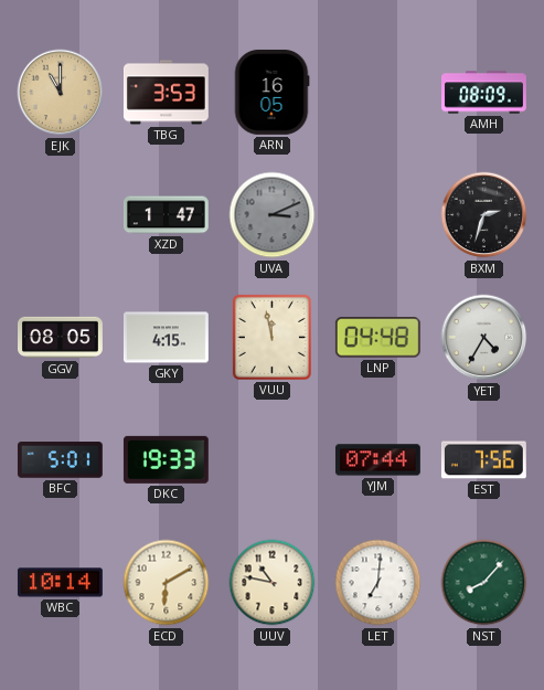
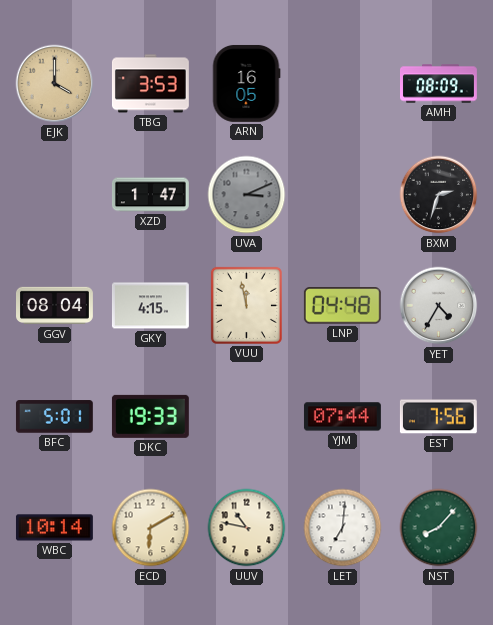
EJK: 11:00 -> 4:00 (55, 84)
GGV: 08:05 -> 08:04 (55, 306)
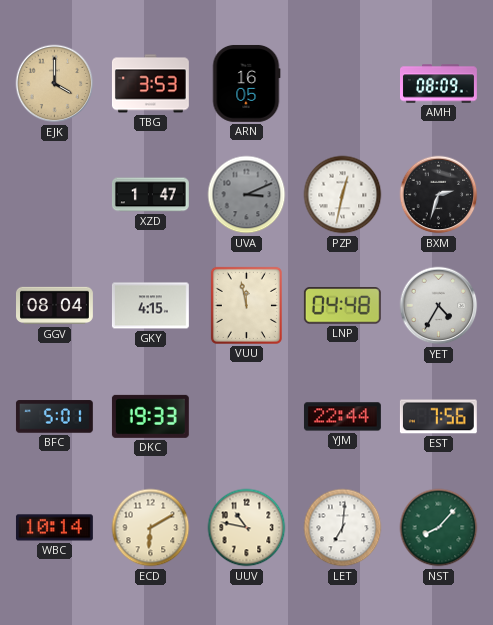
PZP: none -> 12:32 (343, 195)
YJM: 07:44 -> 22:44 (342, 417)
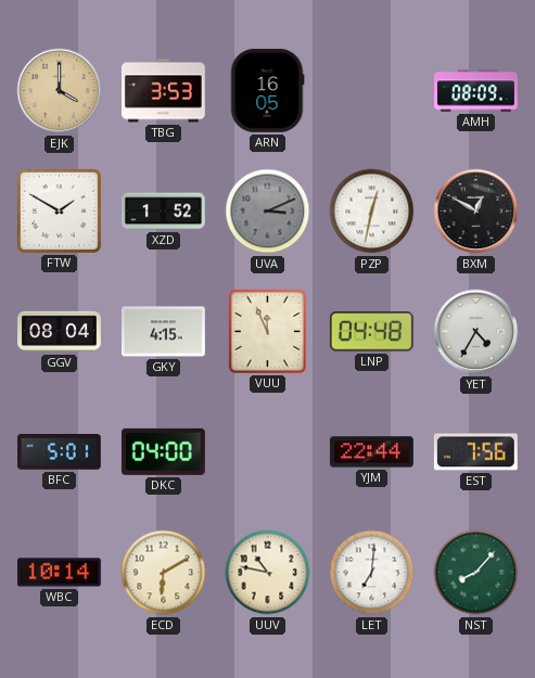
FTW: none -> 1:50 (59, 210)
XZD: 1:47 -> 1:52 (163, 212)
BXM: 2:33 -> 12:50 (476, 212)
VUU: 11:58 -> 11:56 (267, 331)
DKC: 19:33 -> 04:00 (163, 451)
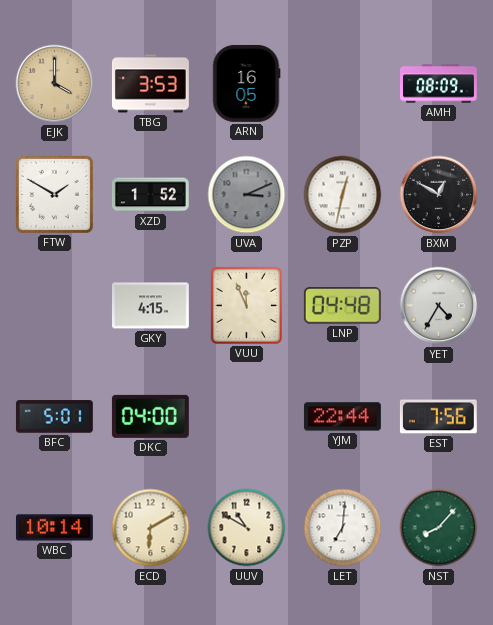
GGV: 08:04 -> none (60, 332)
UUV: 10:47 -> 10:50 (247, 528)
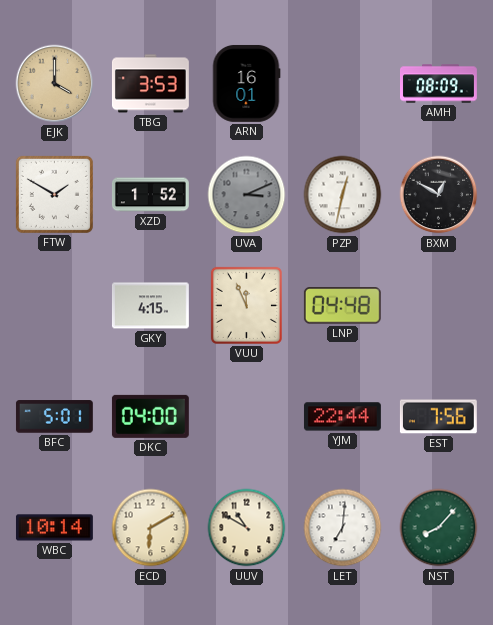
ARN: 16:05 -> 16:01 (246, 83)
YET: 4:35 -> none (439, 306)
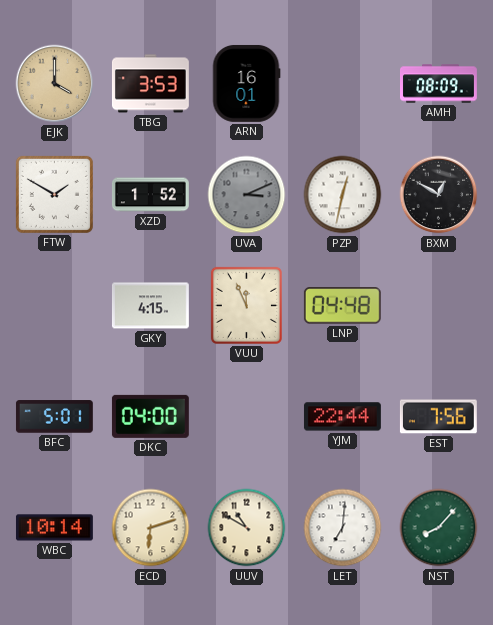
ECD: 6:10 -> 6:12 (151, 528)
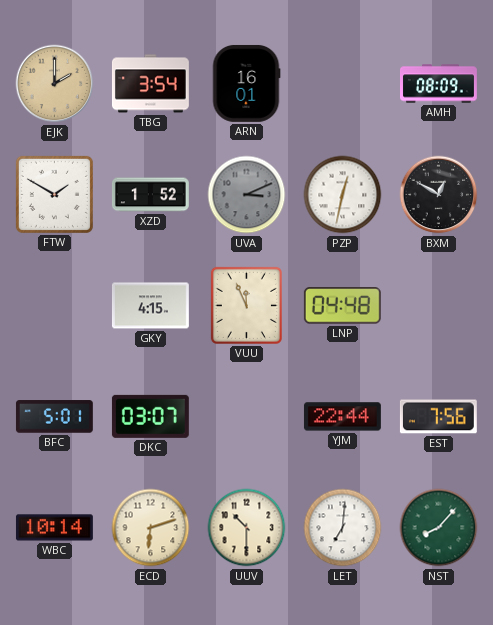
EJK: 4:00 -> 2:00 (55, 84)
TBG: 3:53 -> 3:54 (150, 84)
DKC: 04:00 -> 03:07 (150, 416)
UUV: 10:50 -> 10:30 (247, 528)
